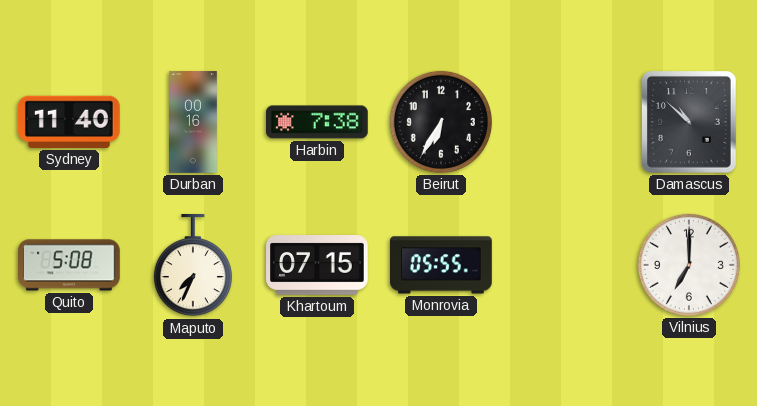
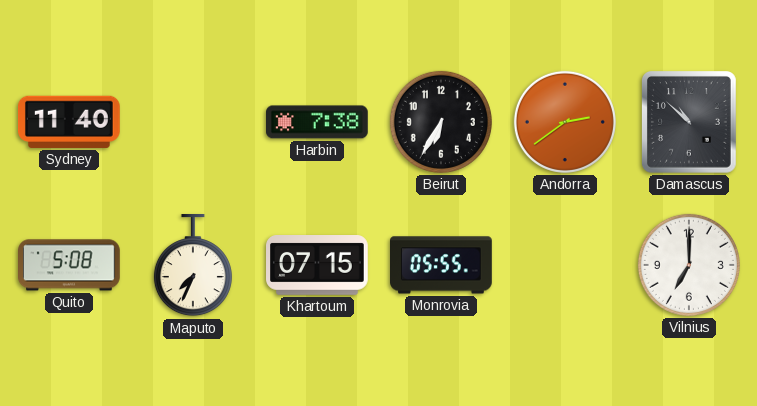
Durban: 00:16 -> none (194, 122)
Andorra: none -> 2:39 (565, 122)
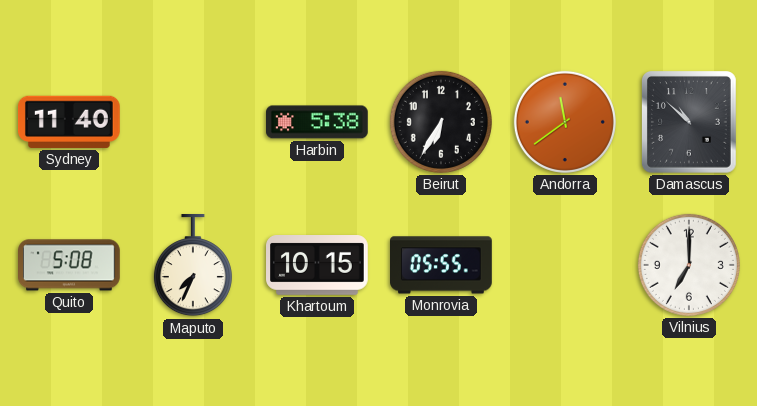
Harbin: 7:38 -> 5:38 (318, 122)
Andorra: 2:39 -> 11:39 (565, 122)
Khartoum: 07:15 -> 10:15 (317, 266)
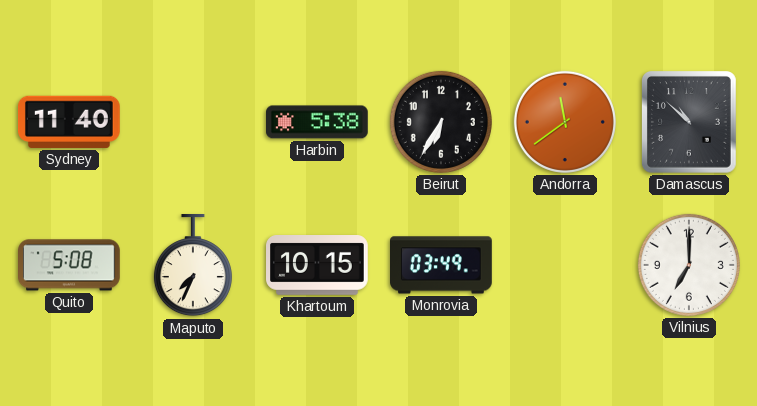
Monrovia: 05:55 -> 03:49 (442, 265)
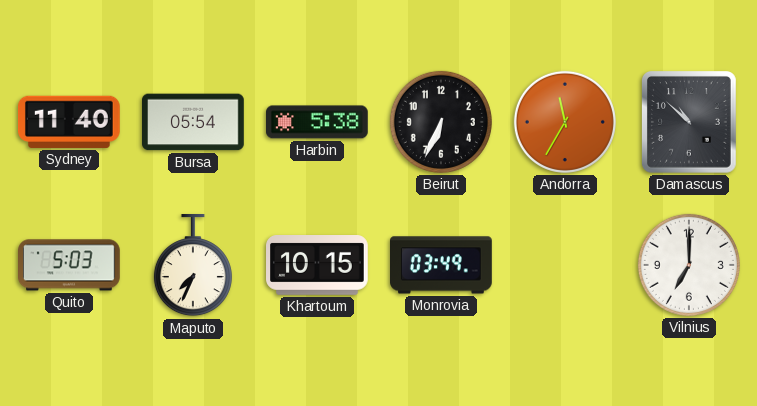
Bursa: none -> 05:54 (194, 122)
Beirut: 6:35 -> 6:34 (441, 122)
Andorra: 11:39 -> 11:35 (565, 122)
Quito: 5:08 -> 5:03 (70, 265)
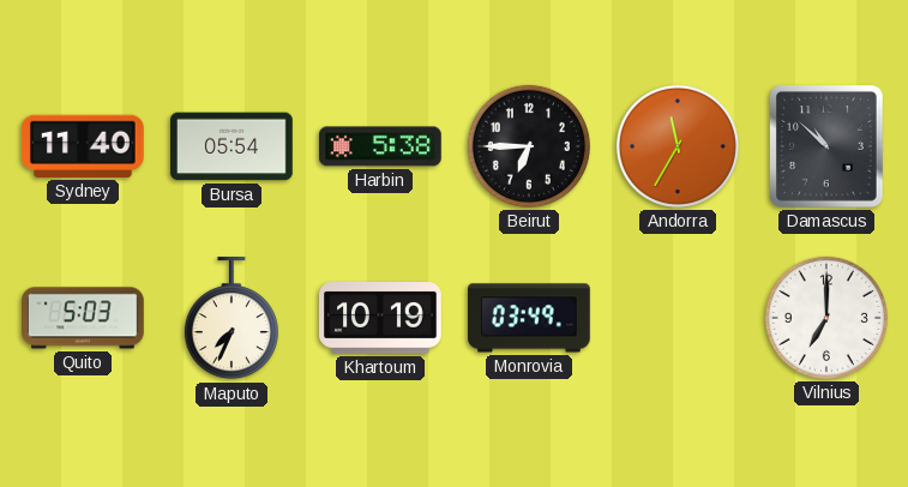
Beirut: 6:34 -> 6:45 (529, 146)
Khartoum: 10:15 -> 10:19 (380, 319)
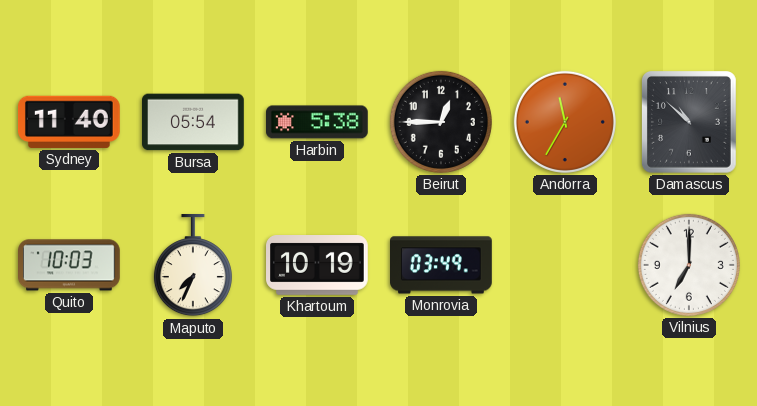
Beirut: 6:45 -> 12:45 (441, 122)
Quito: 5:03 -> 10:03 (70, 265)
